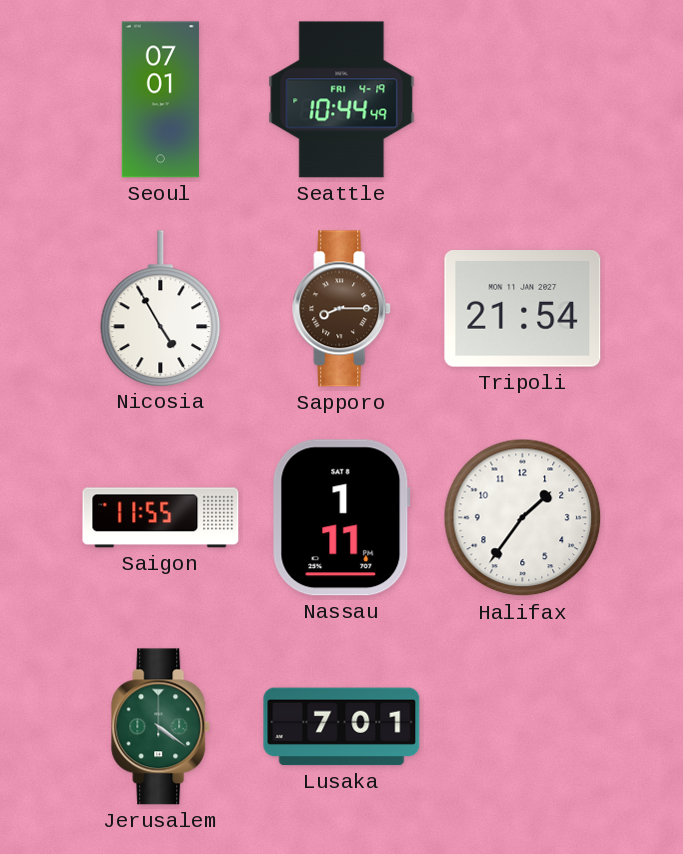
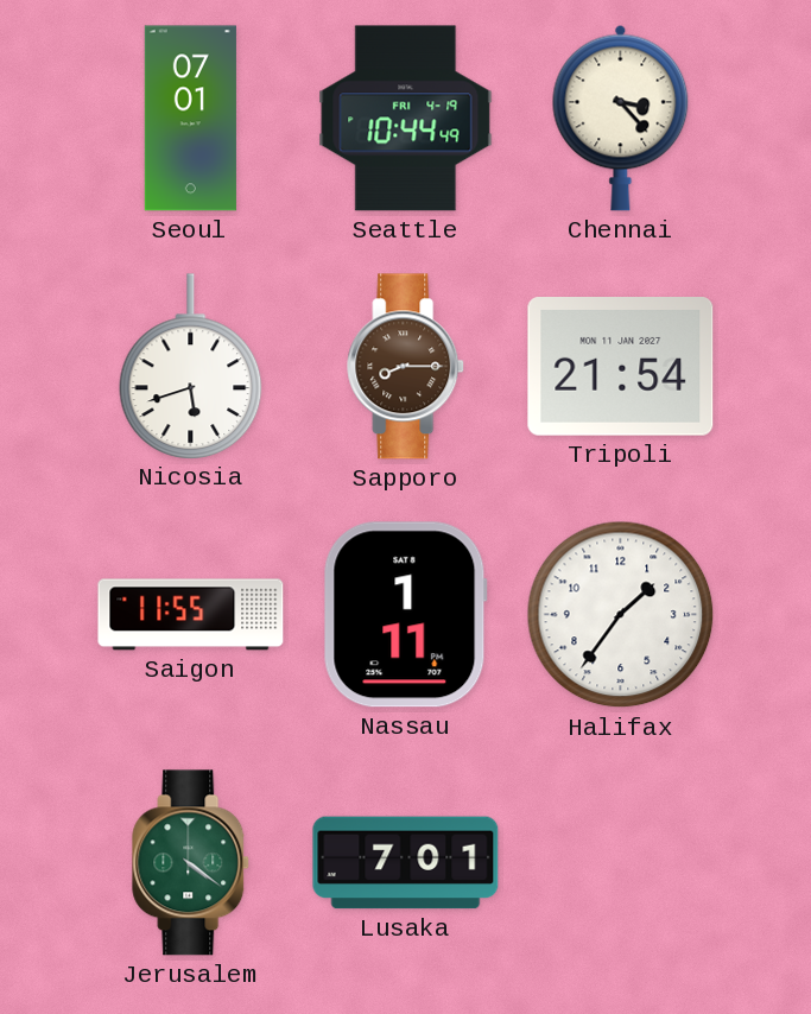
Chennai: none -> 3:23 (621, 118)
Nicosia: 4:55 -> 5:42 (191, 366)
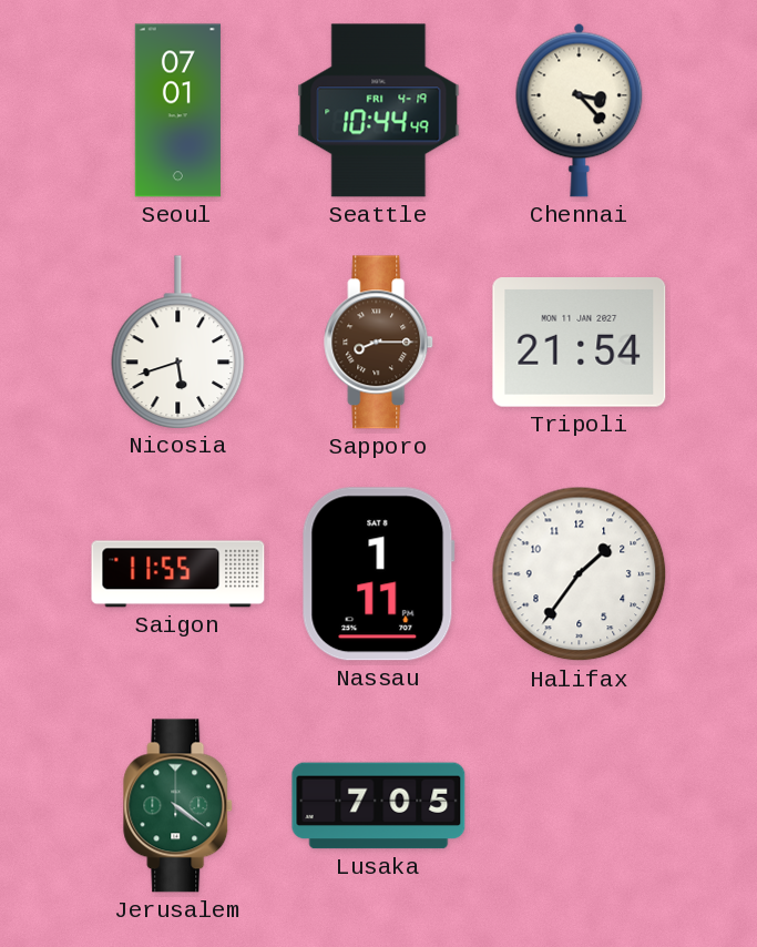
Lusaka: 7:01 -> 7:05 (379, 806)
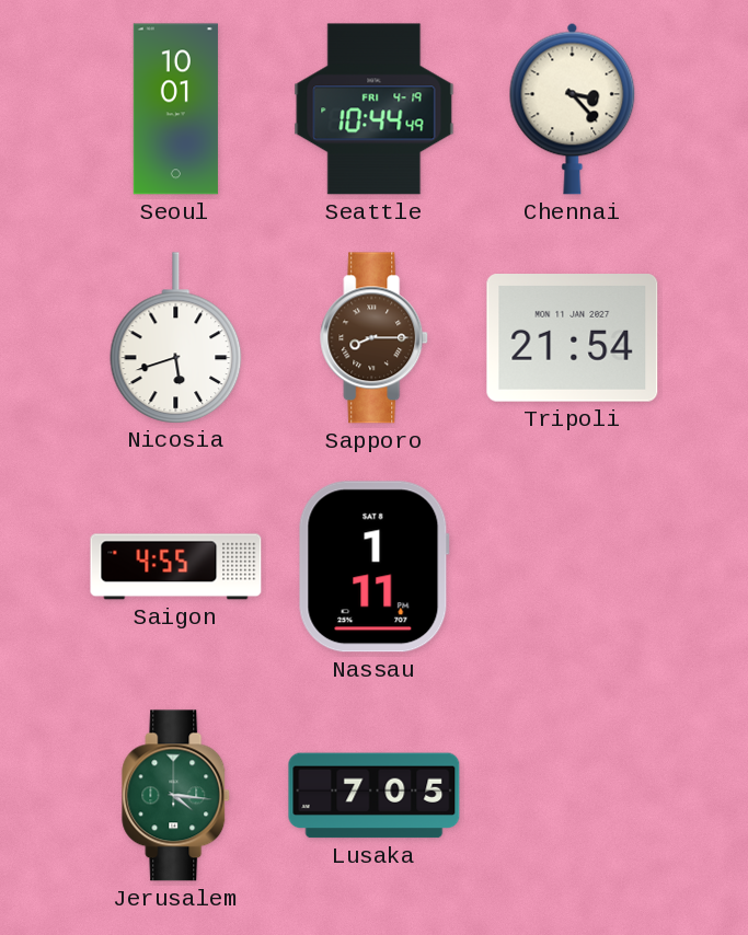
Seoul: 07:01 -> 10:01 (175, 109)
Saigon: 11:55 -> 4:55 (176, 567)
Halifax: 1:36 -> none (580, 574)
Jerusalem: 4:21 -> 4:16 (176, 796)
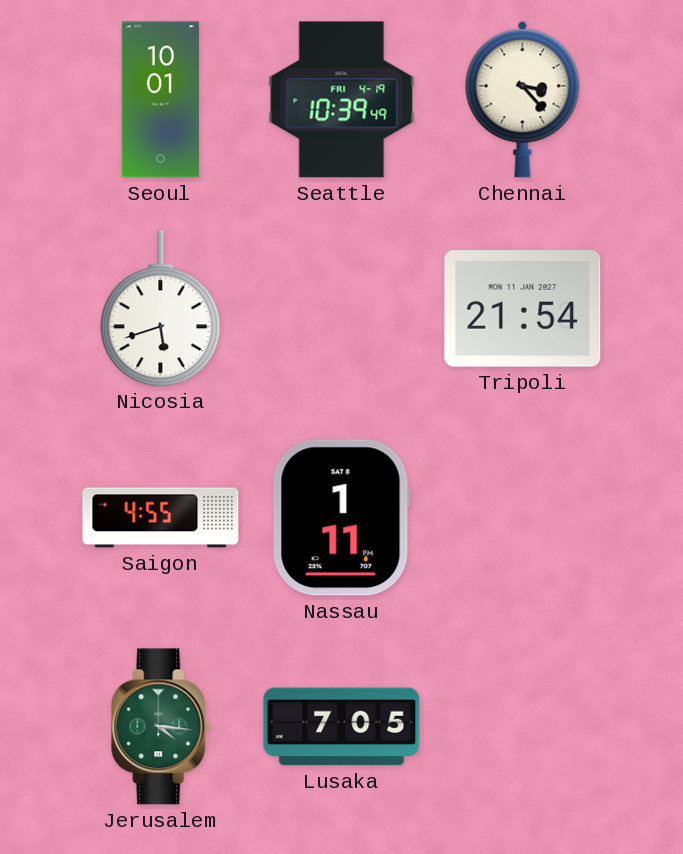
Seattle: 10:44 -> 10:39 (342, 100)
Sapporo: 8:15 -> none (375, 338)
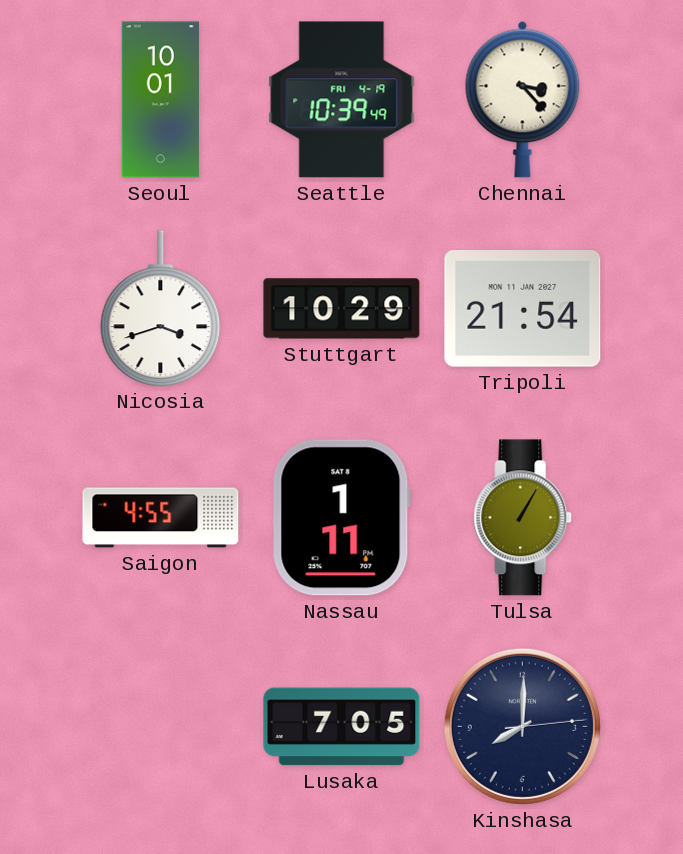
Nicosia: 5:42 -> 3:42 (161, 308)
Stuttgart: none -> 10:29 (342, 309)
Tulsa: none -> 1:05 (523, 518)
Jerusalem: 4:16 -> none (161, 727)
Kinshasa: none -> 8:00 (522, 726)
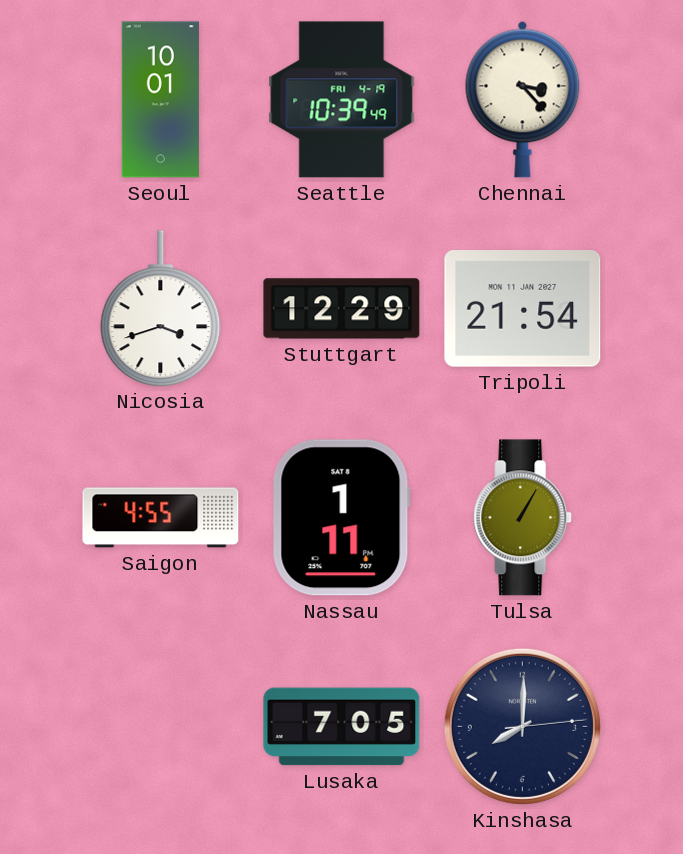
Stuttgart: 10:29 -> 12:29 (342, 309)
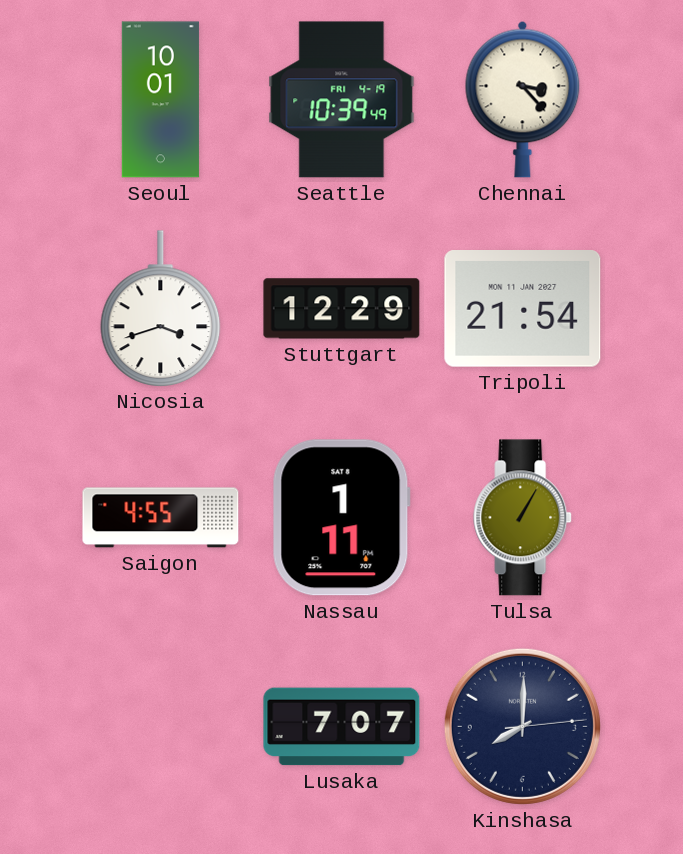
Lusaka: 7:05 -> 7:07 (342, 727)
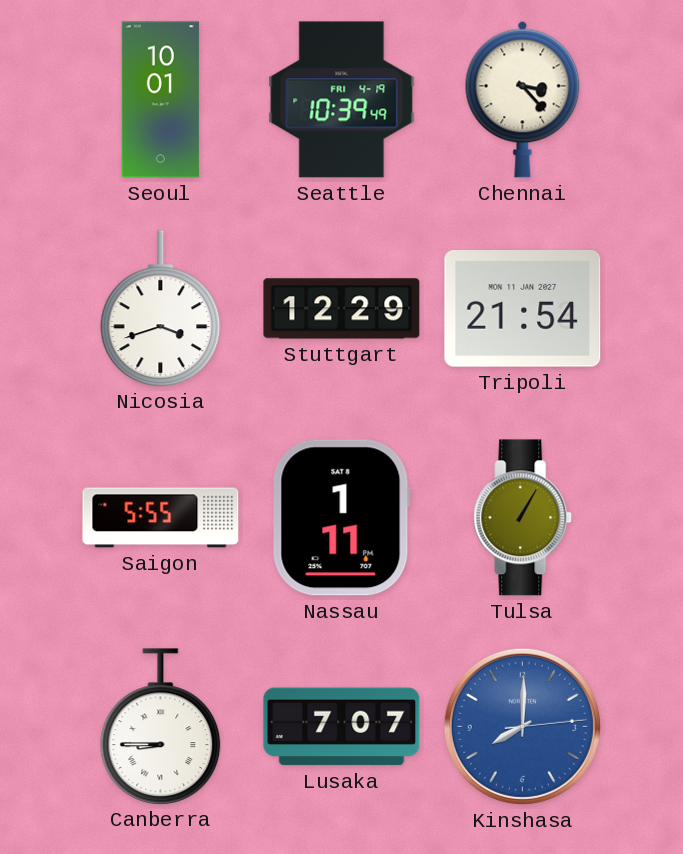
Saigon: 4:55 -> 5:55 (161, 518)
Canberra: none -> 8:45 (161, 726)
Kinshasa dial: navy -> blue (522, 726)
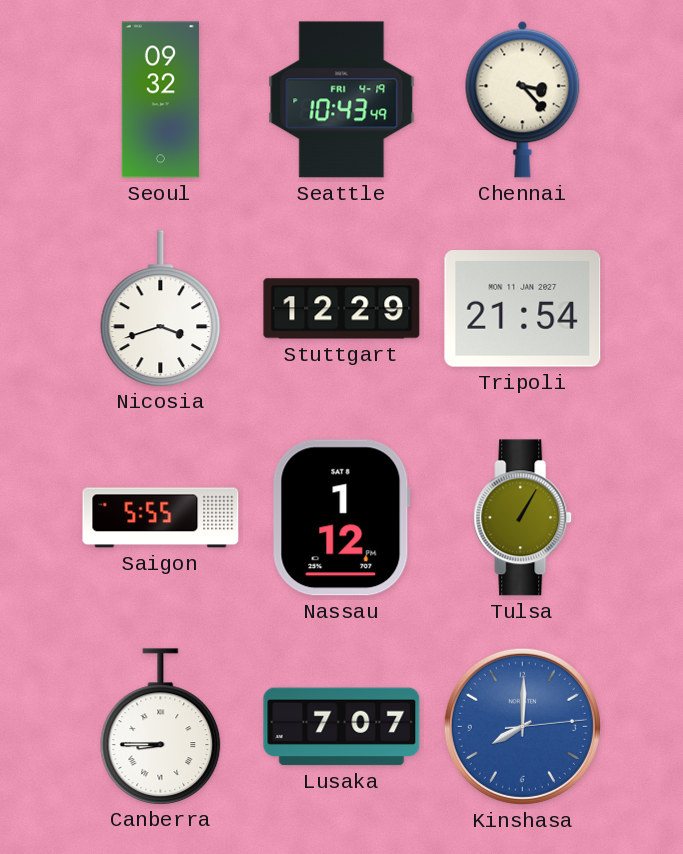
Seoul: 10:01 -> 09:32 (160, 100)
Seattle: 10:39 -> 10:43 (342, 100)
Nassau: 1:11 -> 1:12 (341, 518)
